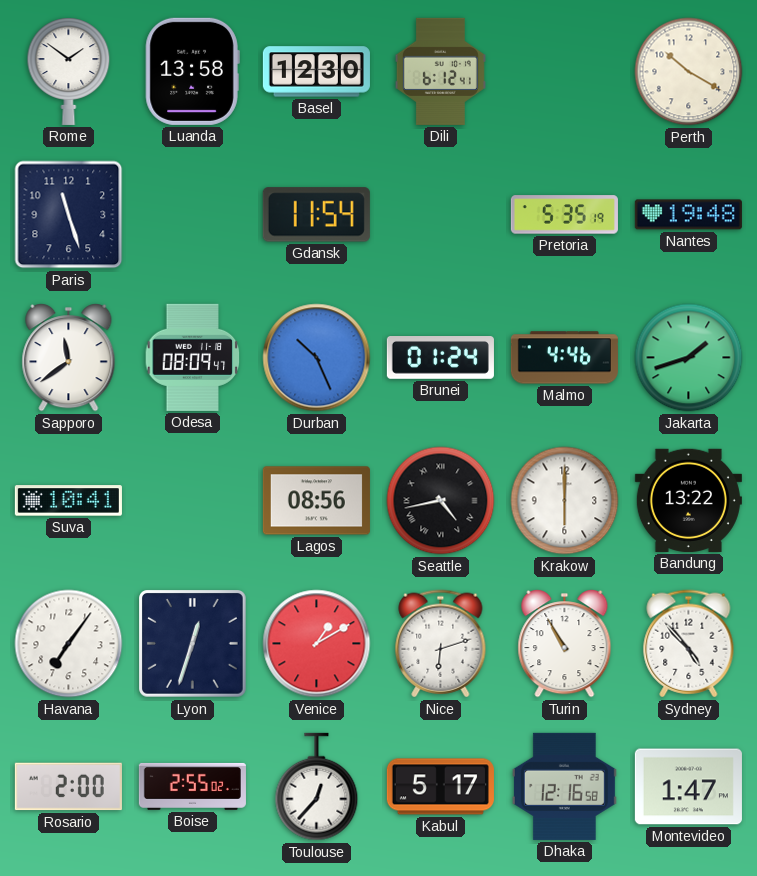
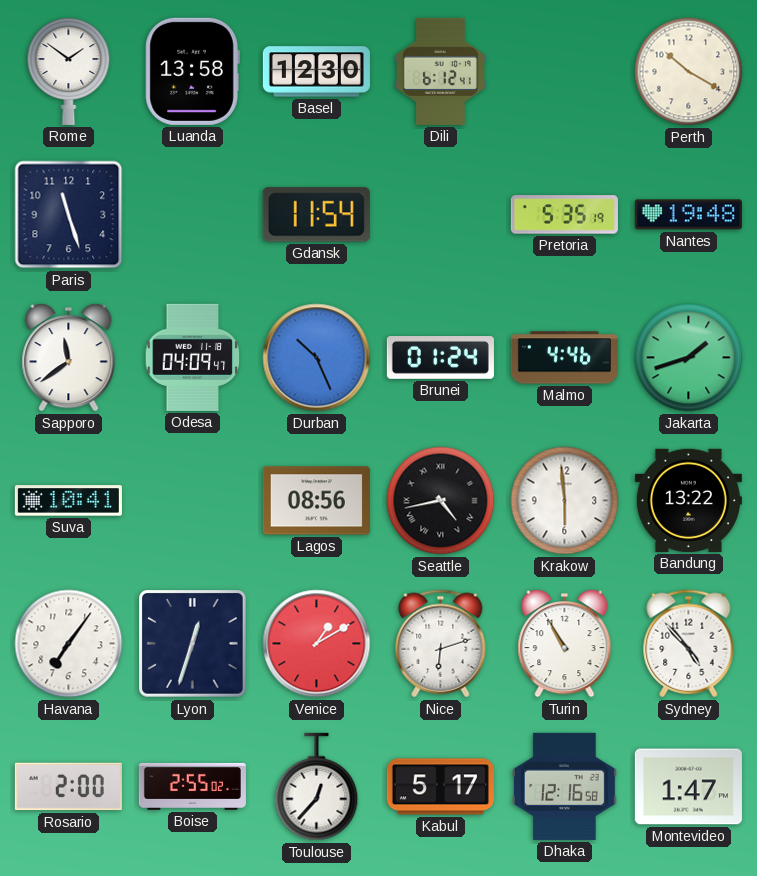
Odesa: 08:09 -> 04:09 (193, 357)
Krakow: 6:00 -> 5:59 (565, 501)
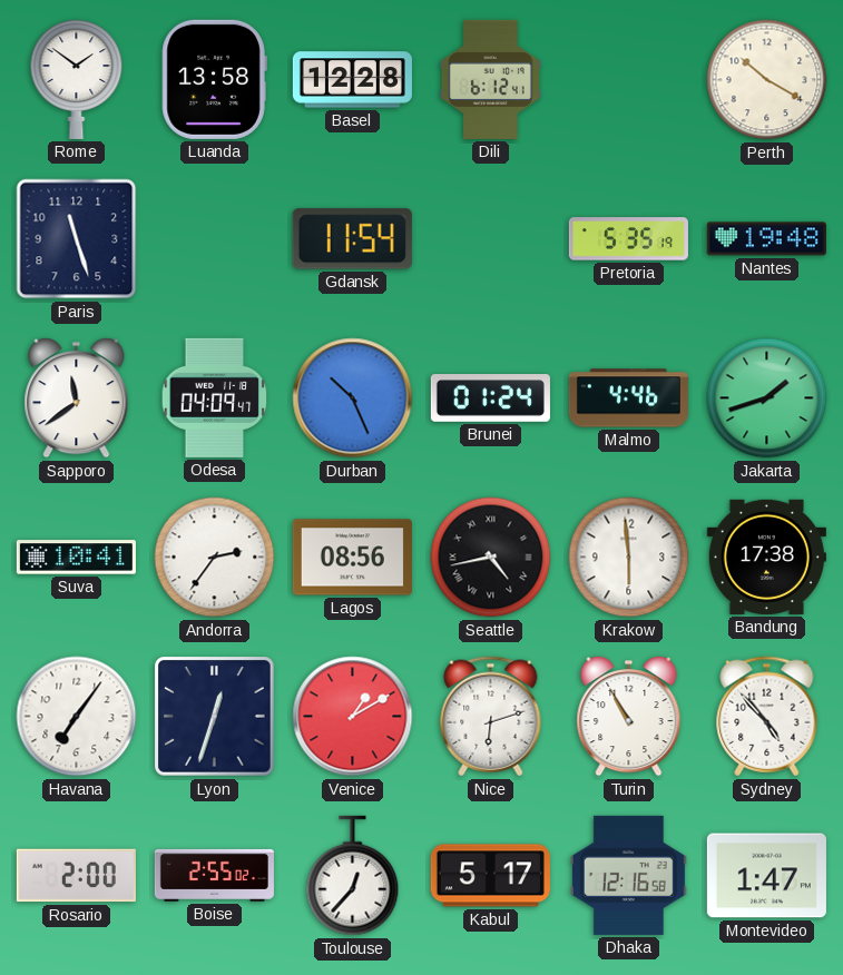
Basel: 12:30 -> 12:28 (352, 80)
Andorra: none -> 2:36 (215, 558)
Bandung: 13:22 -> 17:38 (766, 557)
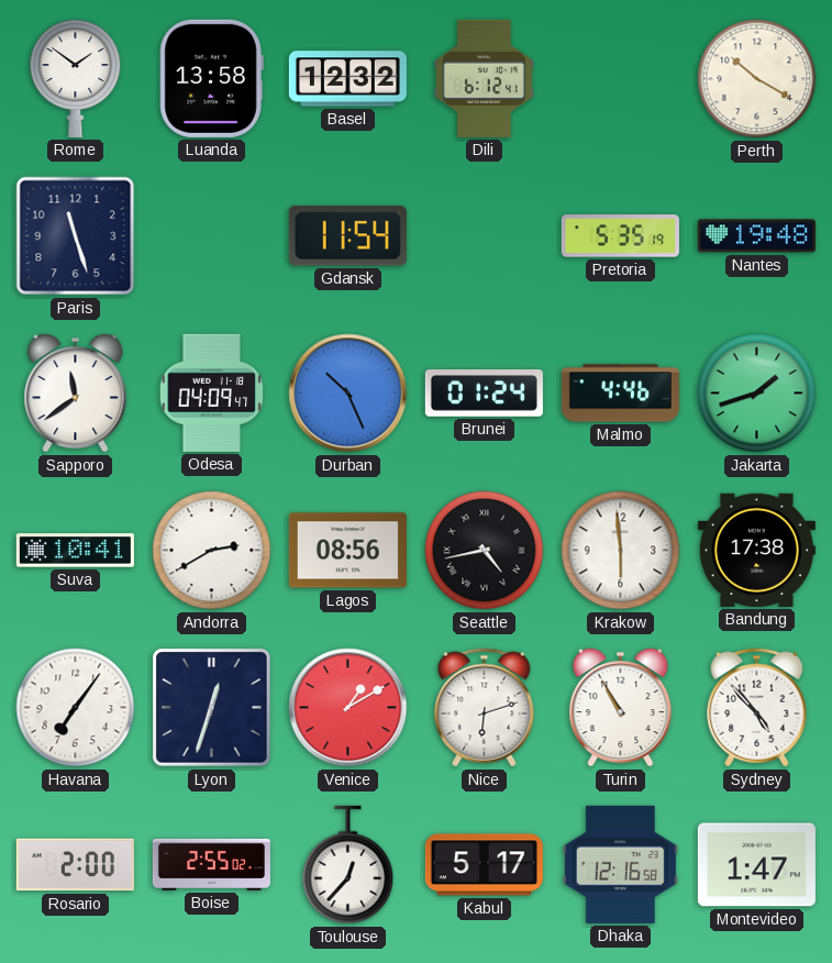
Basel: 12:28 -> 12:32 (347, 79)
Andorra: 2:36 -> 2:40 (212, 551)
